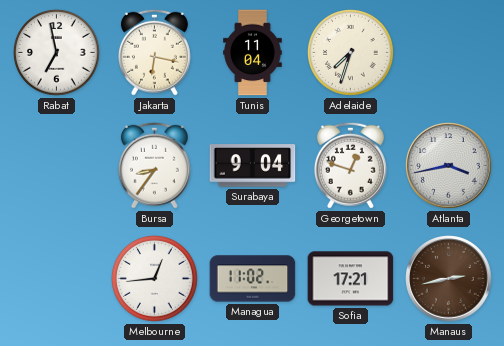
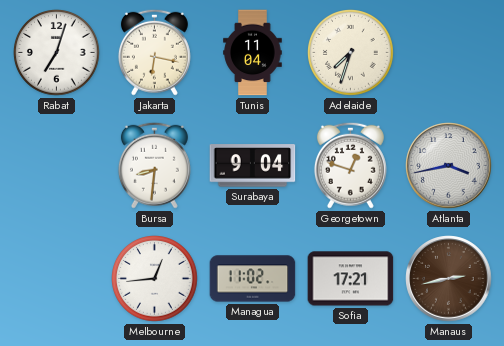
Rabat: 6:58 -> 7:03 (57, 53)
Bursa: 8:36 -> 8:31 (154, 165)
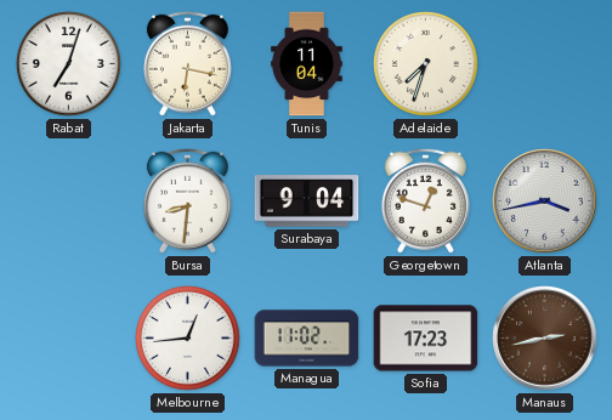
Sofia: 17:21 -> 17:23 (426, 339)
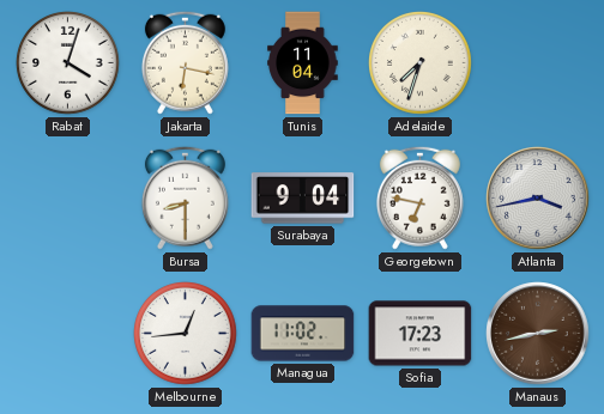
Rabat: 7:03 -> 4:03 (68, 63)
Bursa: 8:31 -> 8:30 (185, 197)
Georgetown: 12:48 -> 6:47 (419, 197)
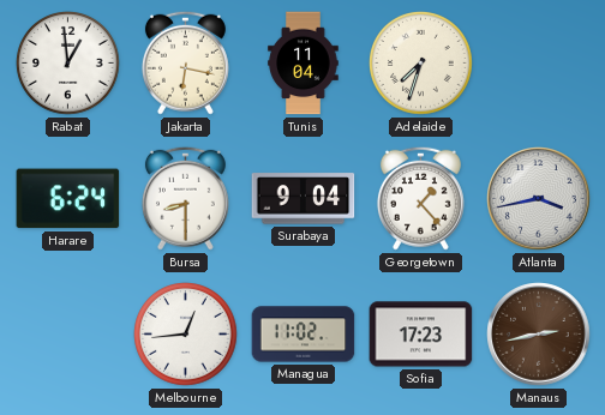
Rabat: 4:03 -> 12:59 (68, 64)
Harare: none -> 6:24 (68, 199)
Georgetown: 6:47 -> 1:23 (420, 198)
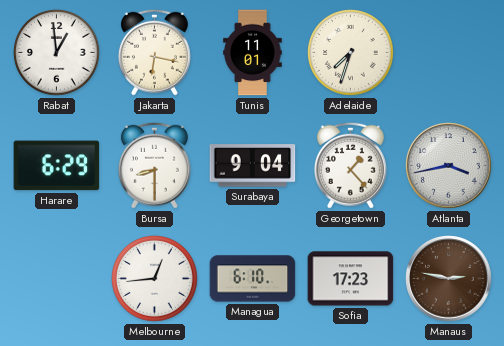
Tunis: 11:04 -> 11:01 (253, 53)
Harare: 6:24 -> 6:29 (57, 166)
Managua: 11:02 -> 6:10 (253, 279)
Manaus: 2:43 -> 2:47 (449, 279)
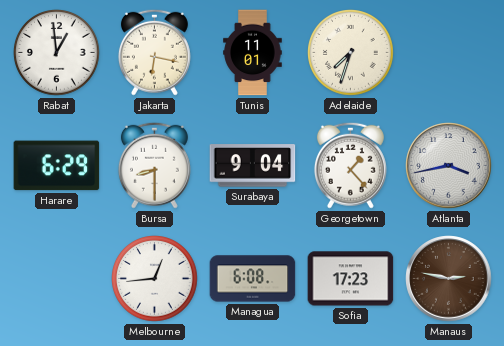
Managua: 6:10 -> 6:08 (253, 279)
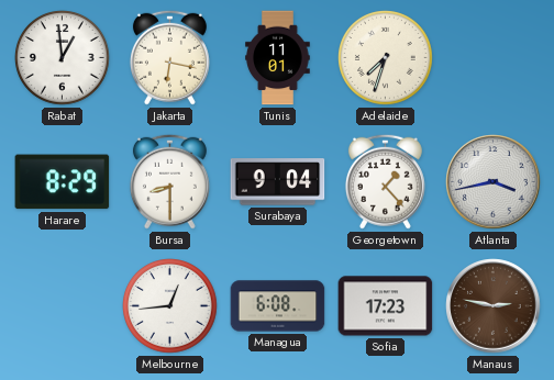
Harare: 6:29 -> 8:29 (63, 182)
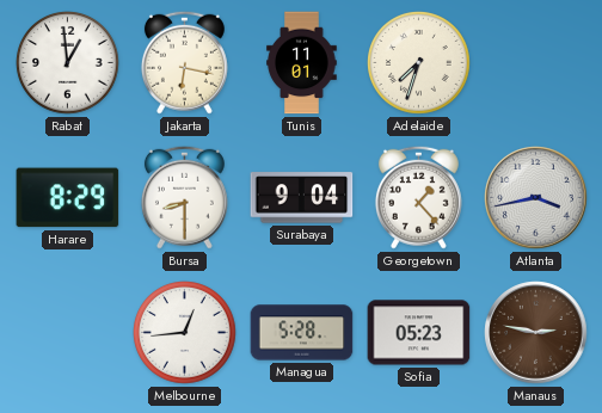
Managua: 6:08 -> 5:28 (302, 333)
Sofia: 17:23 -> 05:23 (419, 333)
